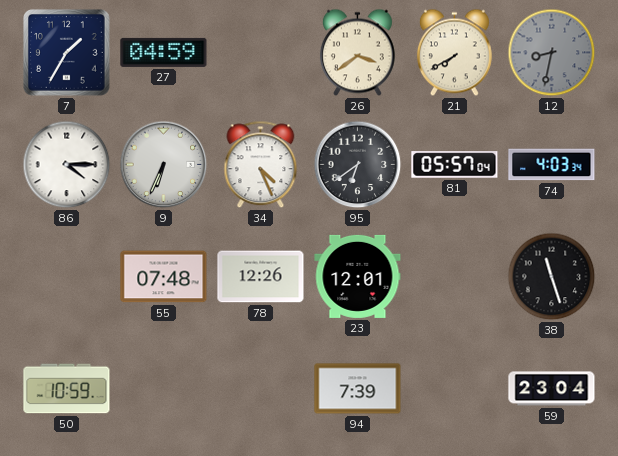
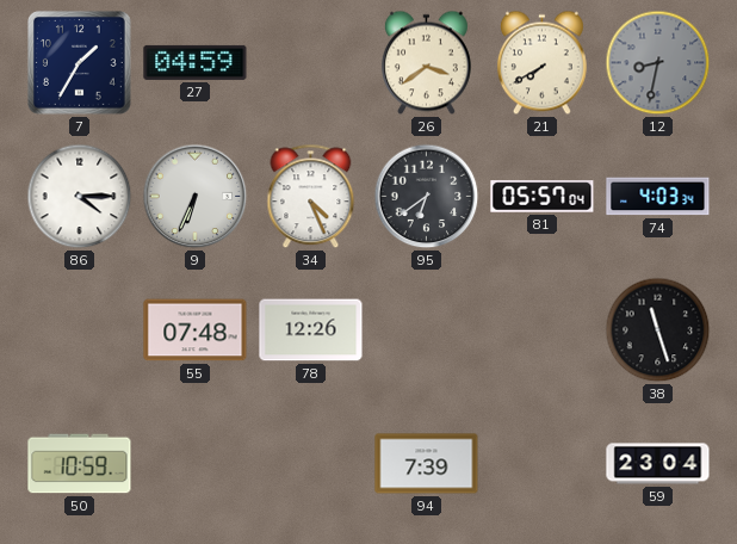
23: 12:01 -> none (358, 276)
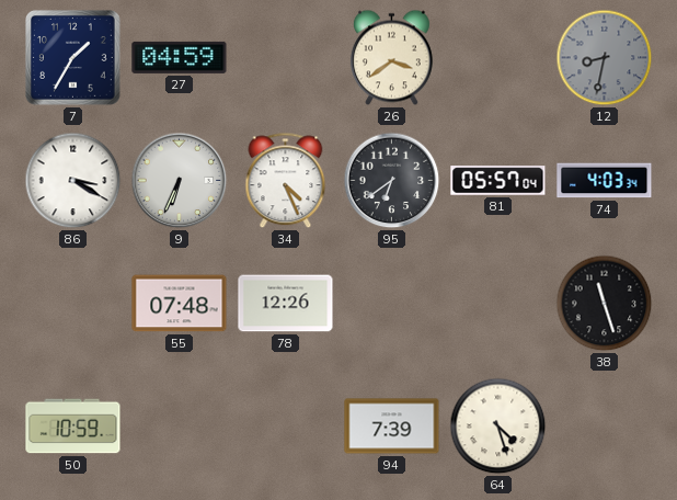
21: 7:40 -> none (541, 63)
86: 4:15 -> 3:20 (73, 181)
64: none -> 4:27 (498, 427)
59: 23:04 -> none (658, 464)
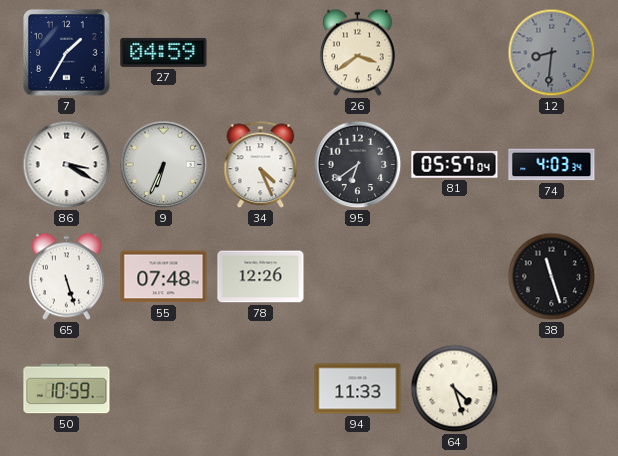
12: 8:32 -> 8:31 (552, 53)
65: none -> 5:27 (66, 277)
94: 7:39 -> 11:33 (358, 389)
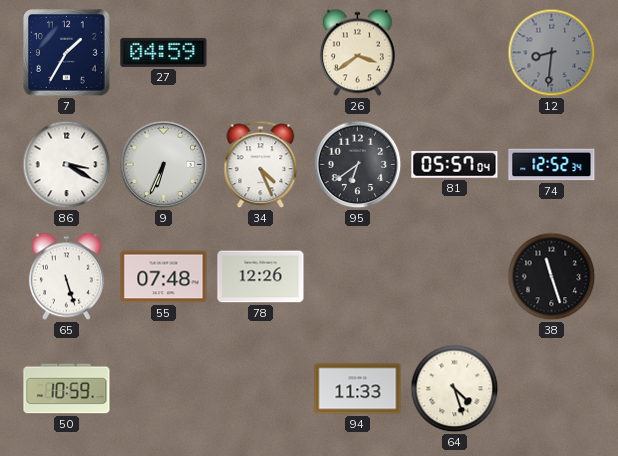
74: 4:03 -> 12:52 (552, 165)
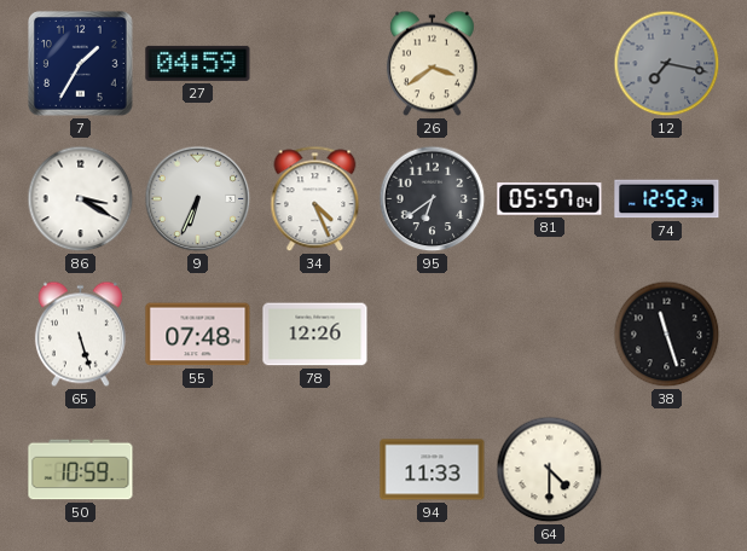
12: 8:31 -> 7:17 (667, 64)
64: 4:27 -> 4:30 (550, 470)
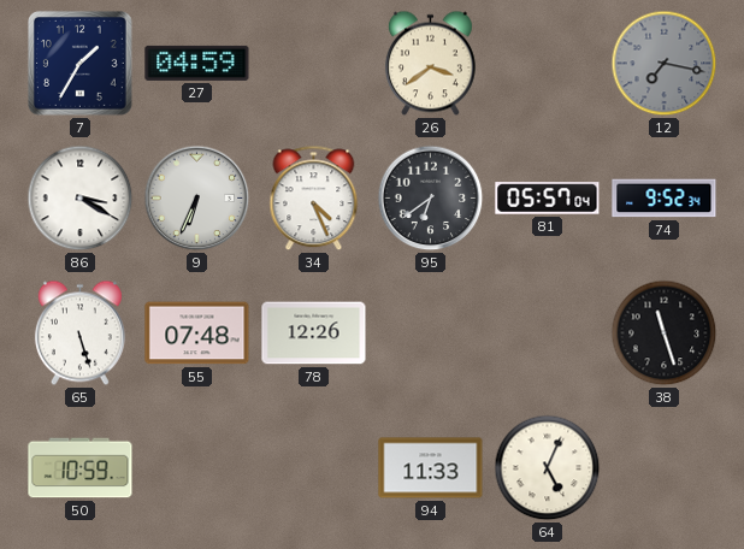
74: 12:52 -> 9:52 (665, 199)
64: 4:30 -> 5:04 (548, 468)
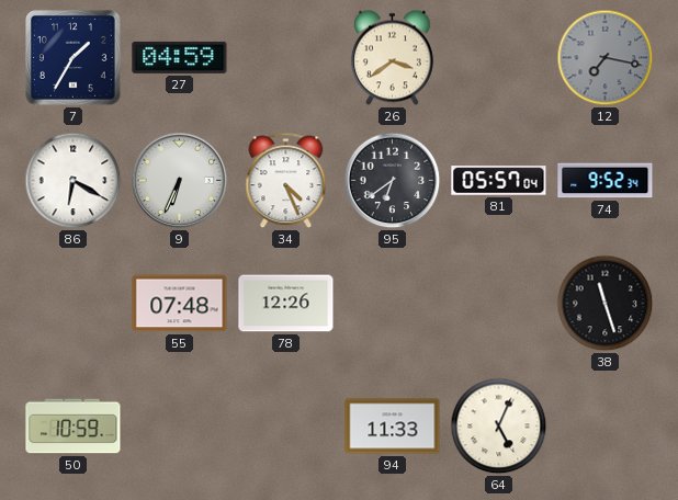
86: 3:20 -> 6:20 (74, 181)
65: 5:27 -> none (79, 333)
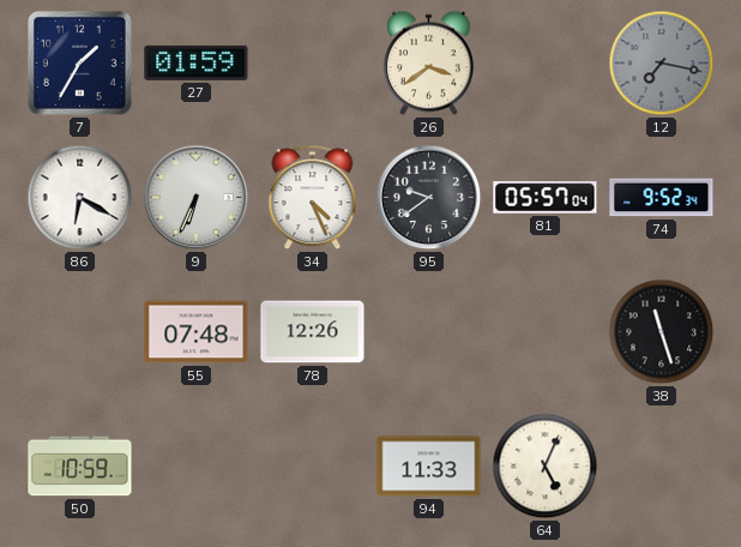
27: 04:59 -> 01:59 (197, 62)
95: 6:39 -> 9:39 (429, 198)
